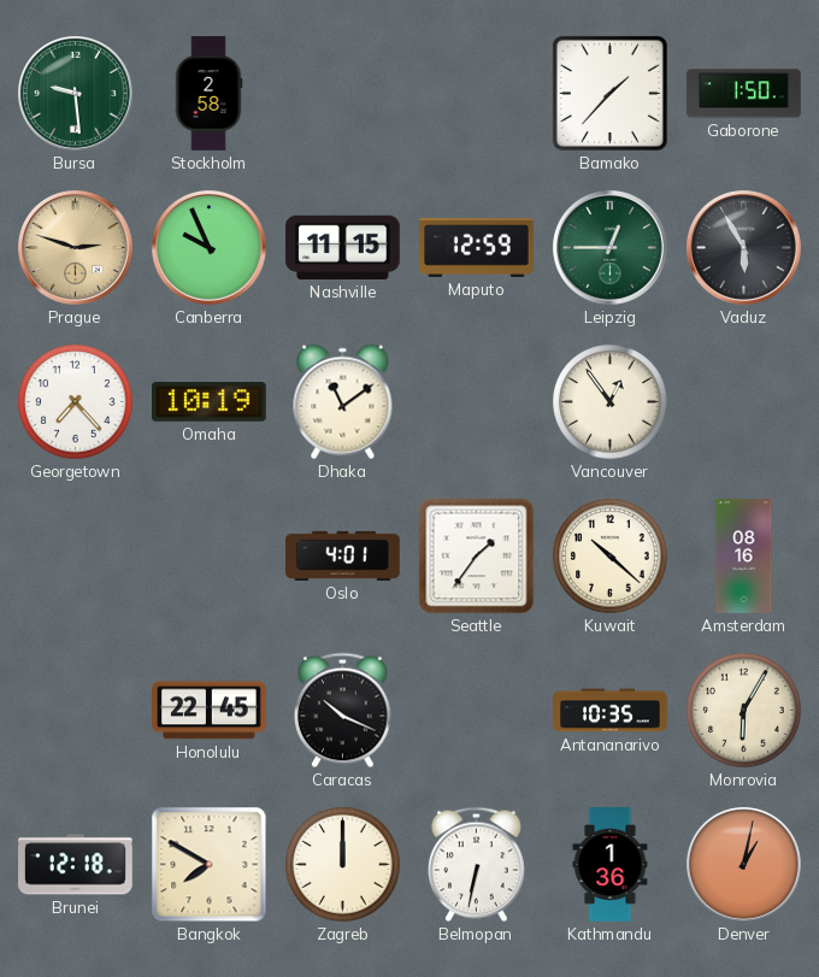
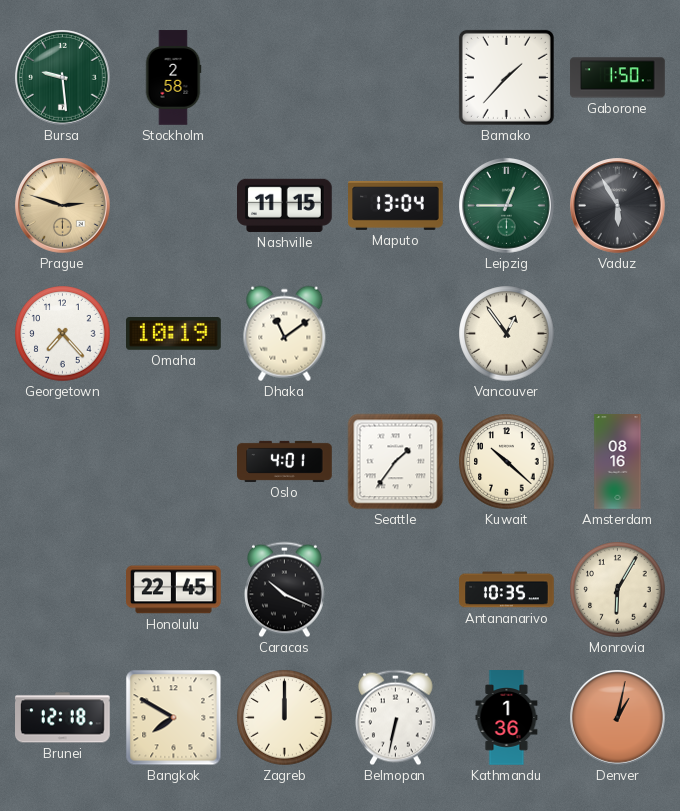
Canberra: 9:56 -> none (210, 248)
Maputo: 12:59 -> 13:04 (396, 205)
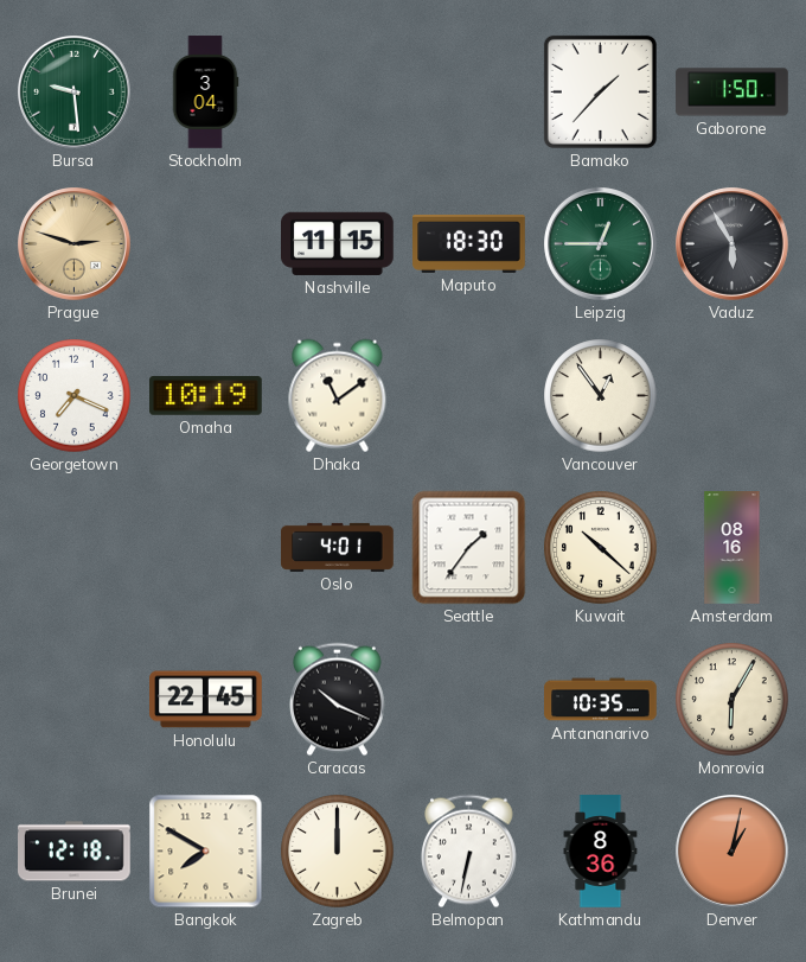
Stockholm: 2:58 -> 3:04 (205, 93)
Maputo: 13:04 -> 18:30 (469, 243)
Georgetown: 7:23 -> 7:19 (75, 396)
Kathmandu: 1:36 -> 8:36 (601, 852)
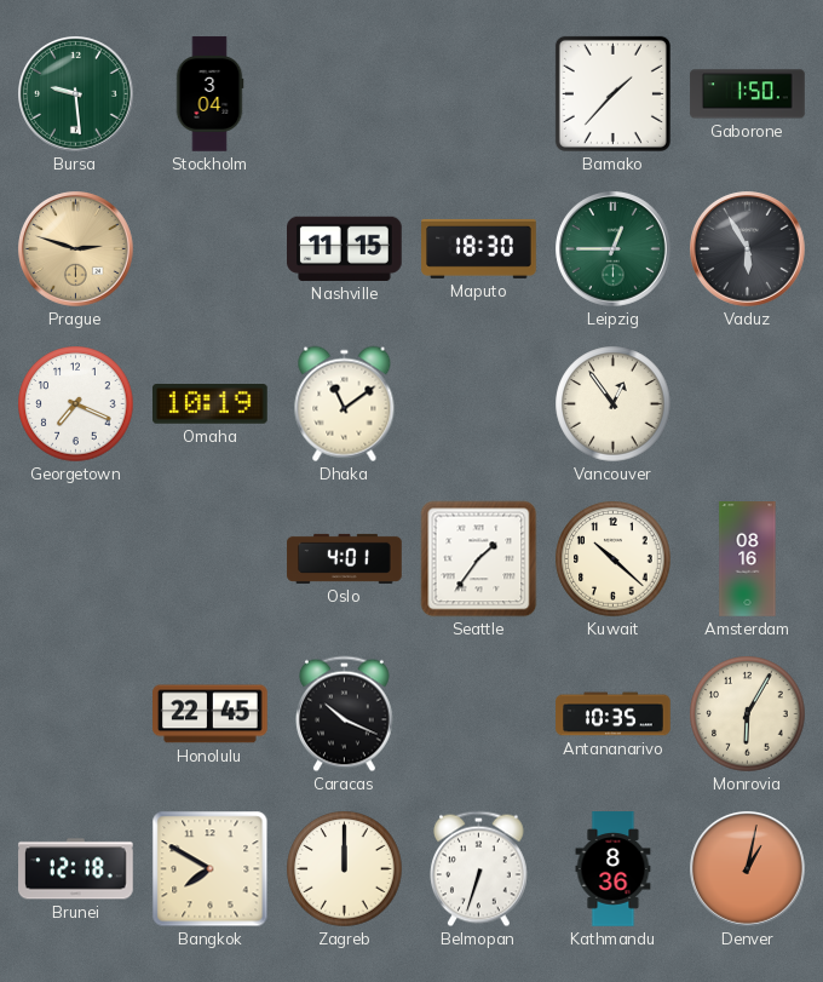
Belmopan: 6:32 -> 6:33 (479, 869)
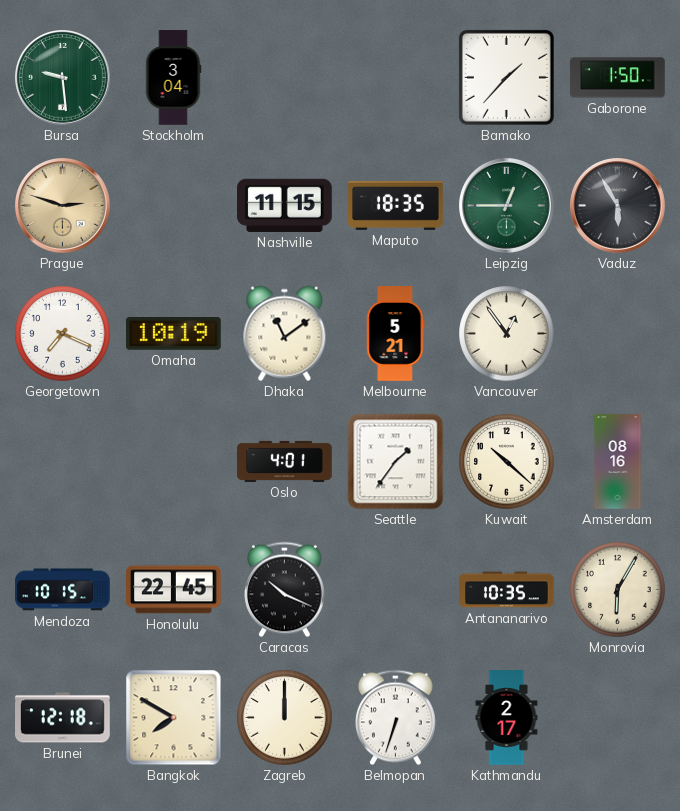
Maputo: 18:30 -> 18:35 (396, 205)
Melbourne: none -> 5:21 (395, 334)
Mendoza: none -> 10:15 (63, 590)
Kathmandu: 8:36 -> 2:17 (507, 718)
Denver: 1:02 -> none (748, 869)
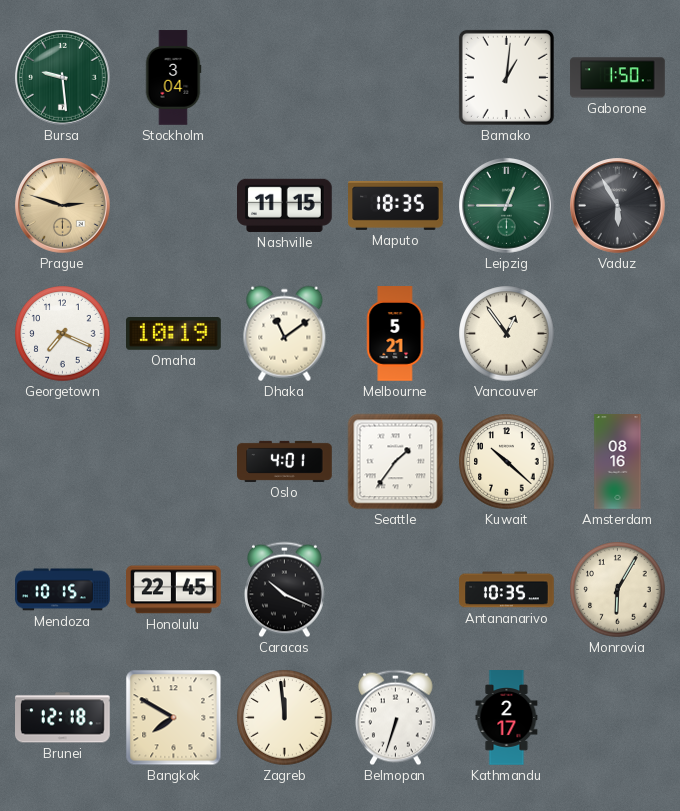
Bamako: 1:37 -> 1:01 (506, 77)
Zagreb: 12:00 -> 11:59 (285, 718)
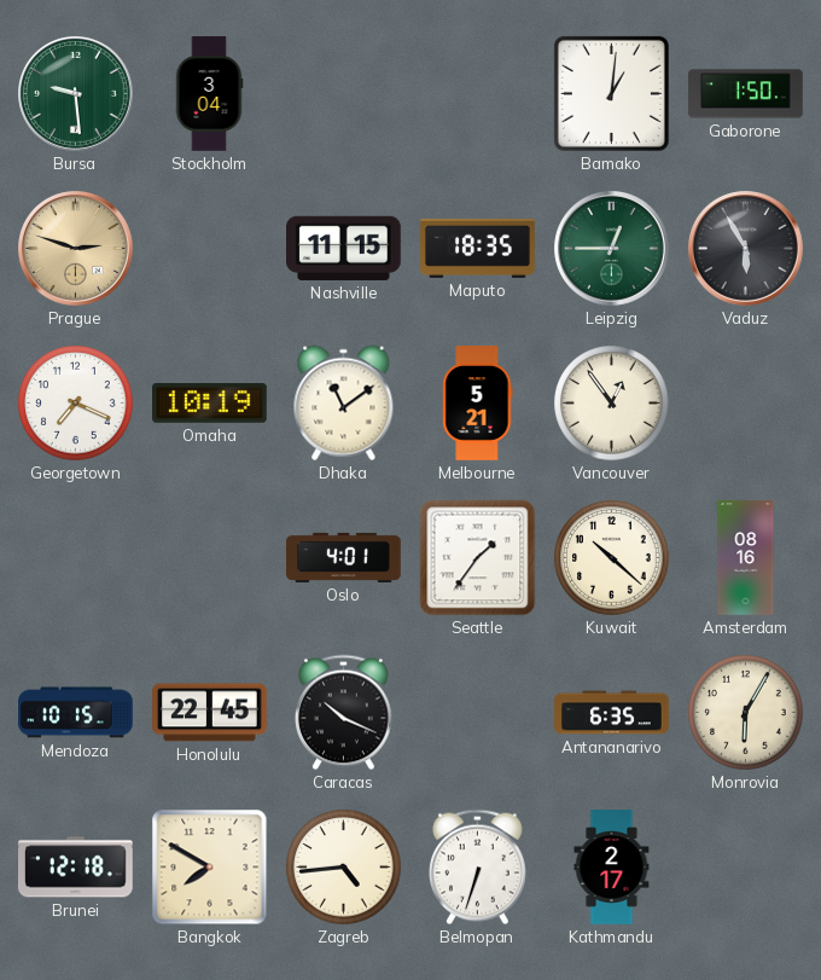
Antananarivo: 10:35 -> 6:35 (612, 713)
Zagreb: 11:59 -> 4:44 (344, 868)
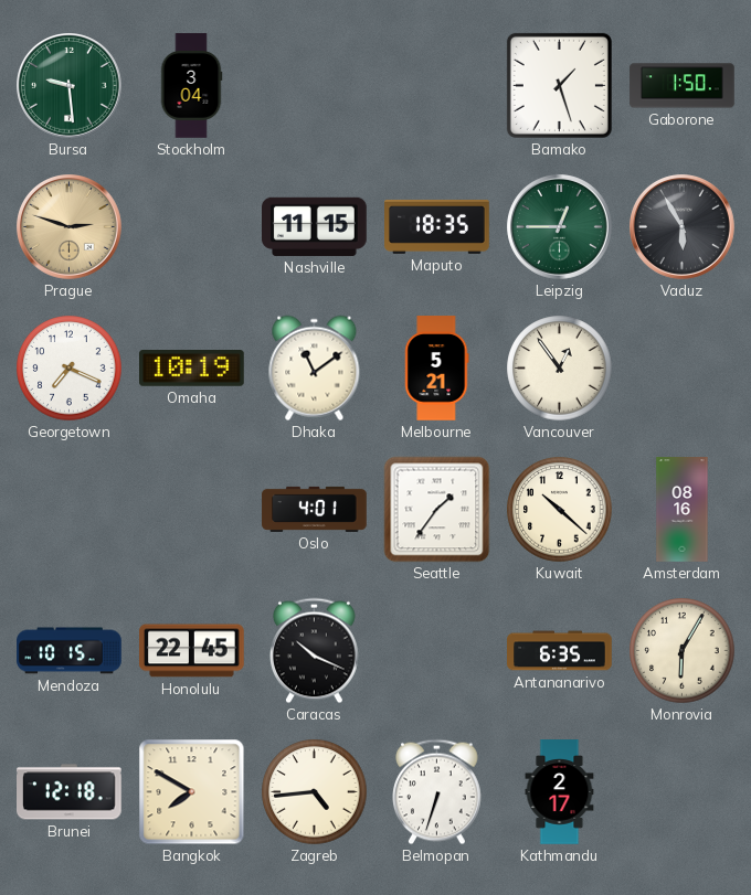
Bamako: 1:01 -> 1:27 (559, 85)
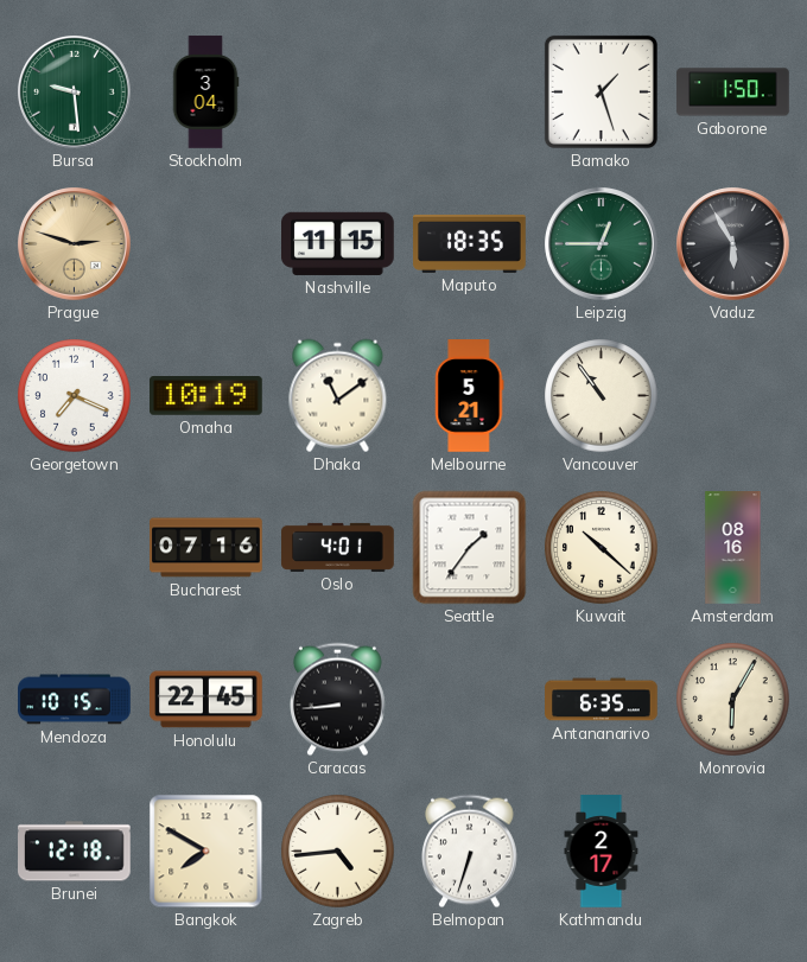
Vancouver: 12:54 -> 10:54 (602, 396)
Bucharest: none -> 07:16 (206, 548)
Caracas: 10:19 -> 8:44 (338, 700)
